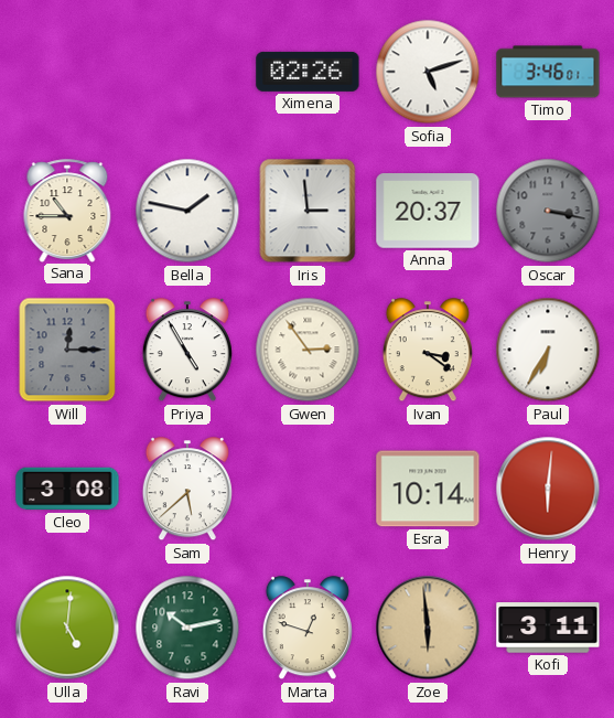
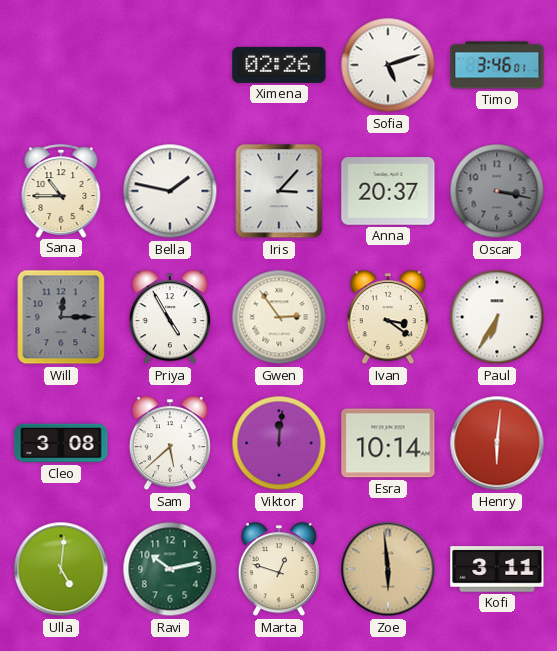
Iris: 2:59 -> 3:07 (279, 191)
Viktor: none -> 12:01 (279, 443)
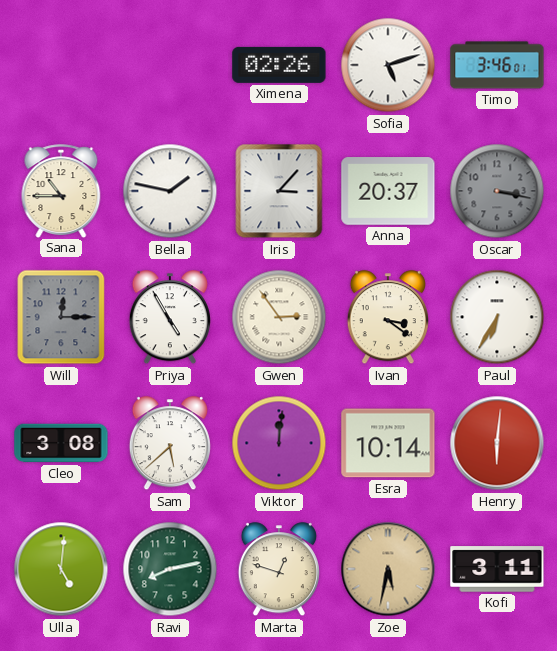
Ravi: 10:13 -> 8:13 (170, 569)
Zoe: 5:59 -> 5:32 (388, 569)
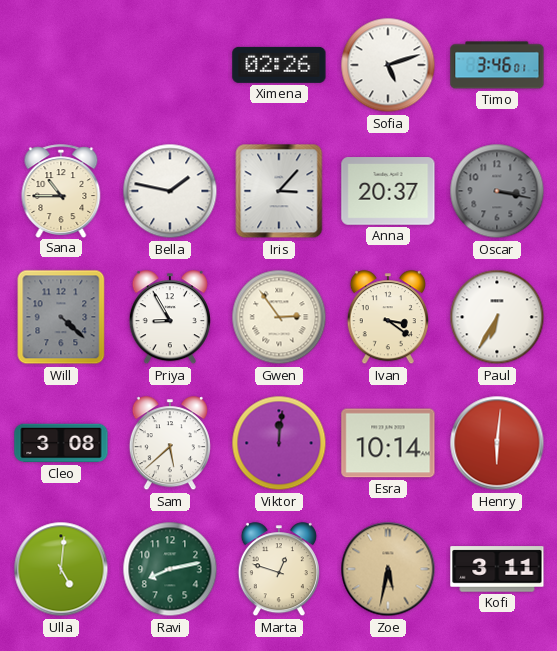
Will: 12:15 -> 4:22 (61, 317)
Priya: 4:55 -> 8:55 (170, 318)
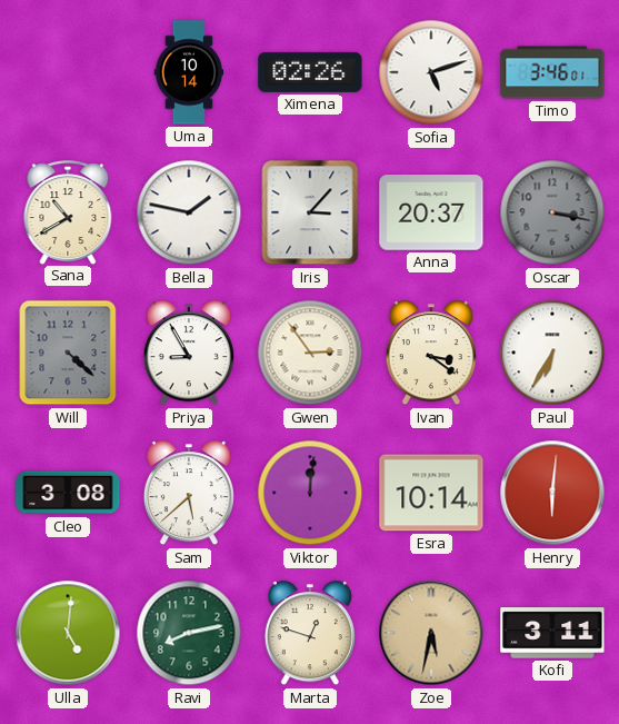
Uma: none -> 10:14 (189, 72)
Sana: 10:45 -> 10:40 (68, 212)
